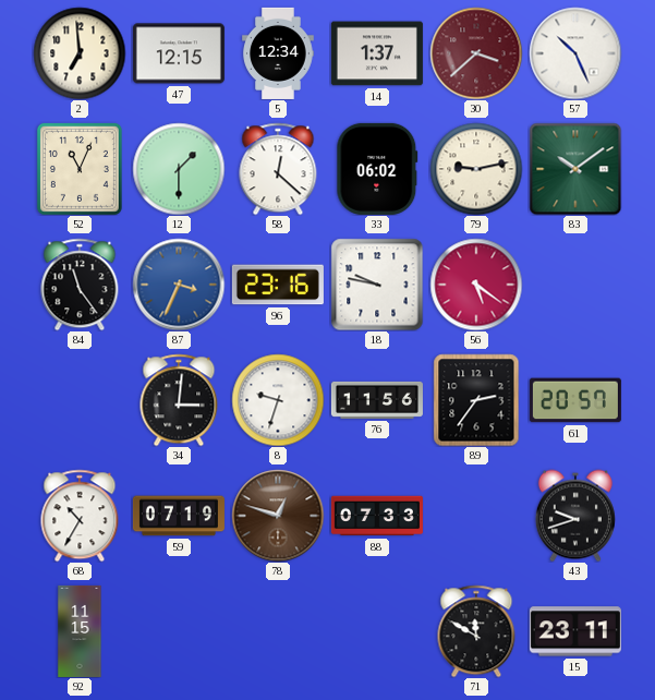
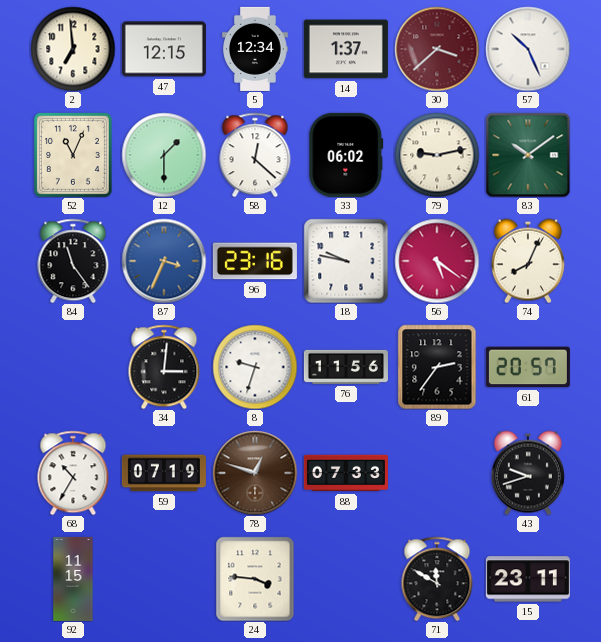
74: none -> 8:04 (528, 261)
24: none -> 3:46 (255, 579)
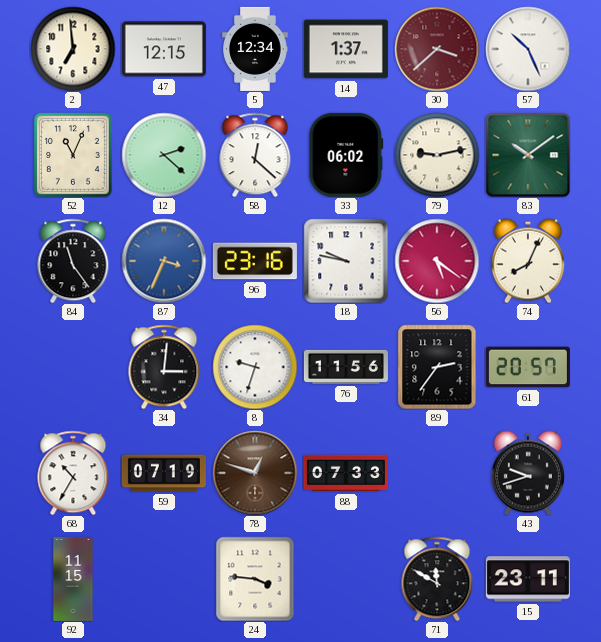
12: 1:30 -> 2:22 (164, 155)
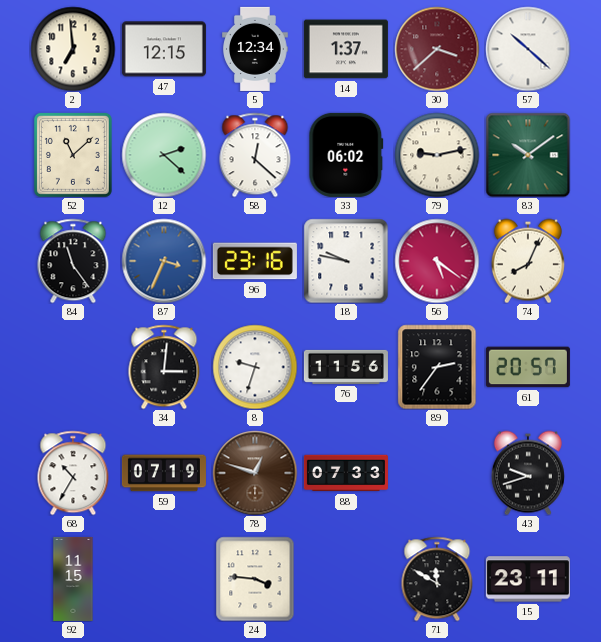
57: 10:26 -> 10:22 (528, 49)
52: 11:04 -> 11:08 (73, 155)
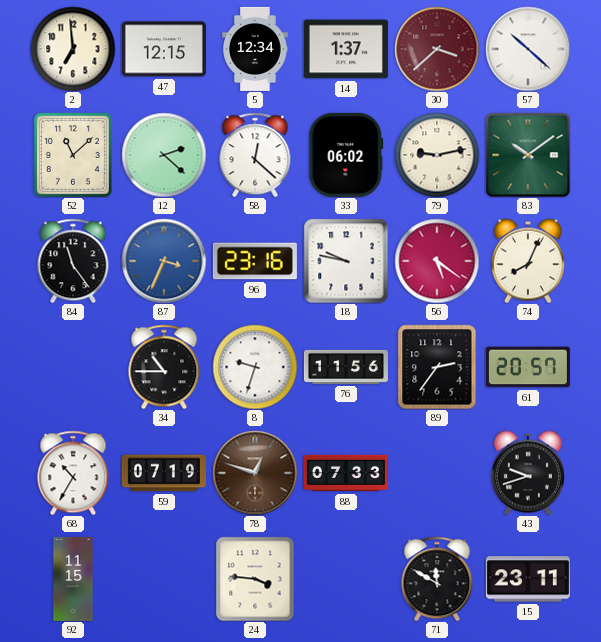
34: 3:01 -> 10:45 (164, 367)
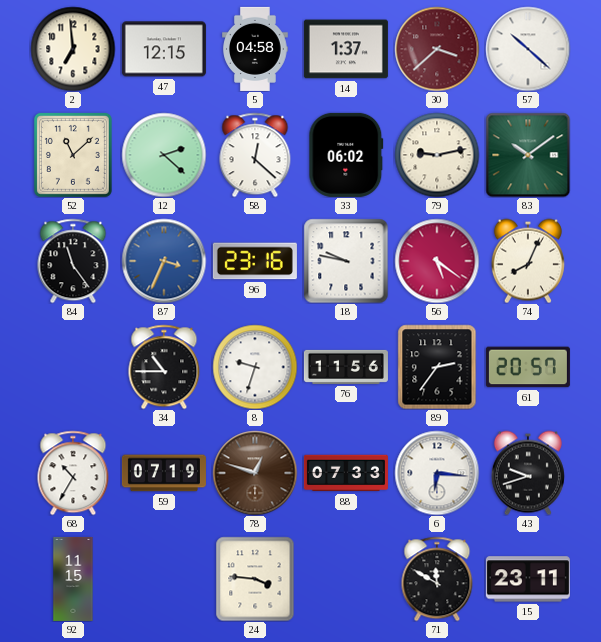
5: 12:34 -> 04:58 (255, 49)
6: none -> 6:16 (437, 473)
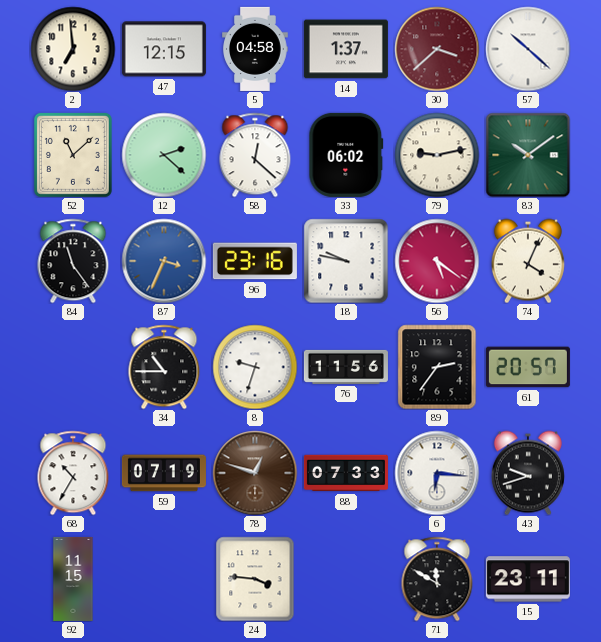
74: 8:04 -> 4:04 (528, 261)
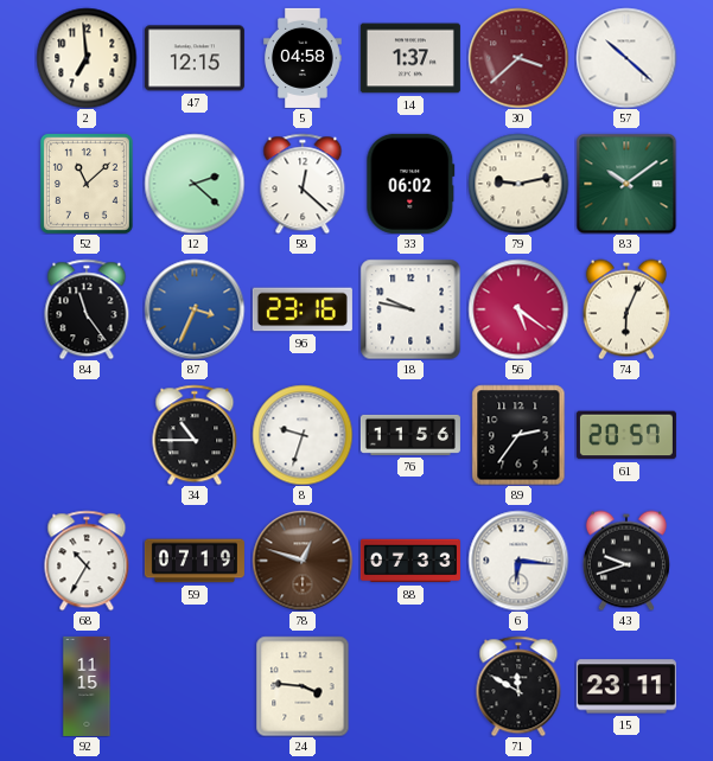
74: 4:04 -> 6:04 (626, 309)
